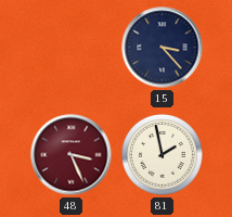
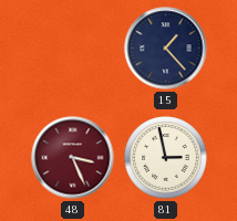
15: 3:23 -> 1:23 (166, 49)
81: 1:58 -> 2:58 (166, 158)
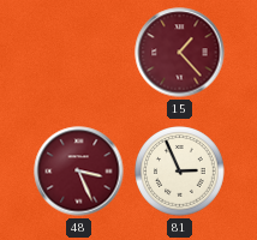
15 dial: navy -> burgundy (180, 53)
81: 2:58 -> 2:56 (180, 172)
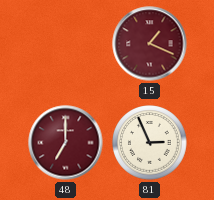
15: 1:23 -> 1:19 (150, 44)
48: 3:26 -> 7:00 (66, 143)
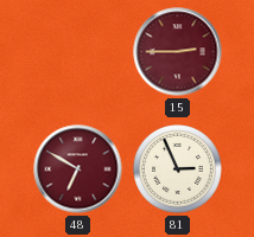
15: 1:19 -> 2:45 (178, 52)
48: 7:00 -> 6:50 (78, 169)
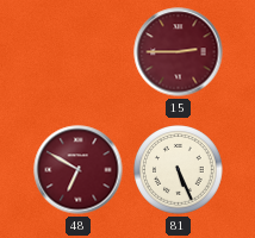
81: 2:56 -> 5:26 (179, 170)
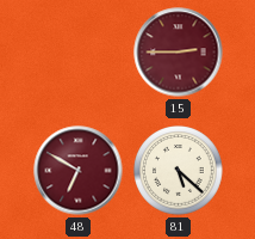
81: 5:26 -> 5:22 (179, 171)
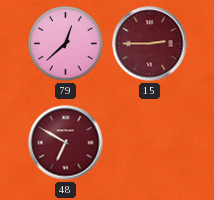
79: none -> 12:38 (66, 44)
81: 5:22 -> none (179, 171)
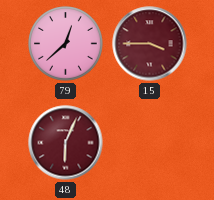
15: 2:45 -> 3:45 (150, 44)
48: 6:50 -> 6:04 (66, 143)
